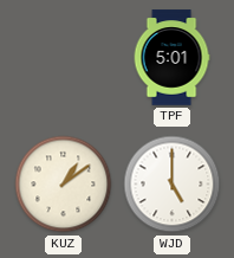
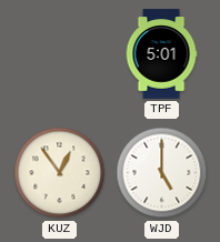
KUZ: 1:09 -> 12:54 (60, 173)
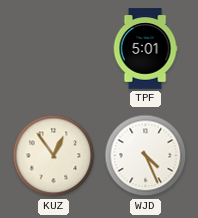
WJD: 5:00 -> 4:26 (146, 156)
